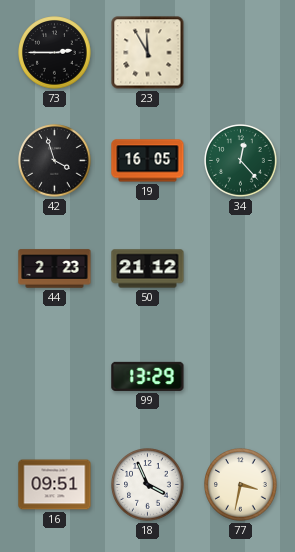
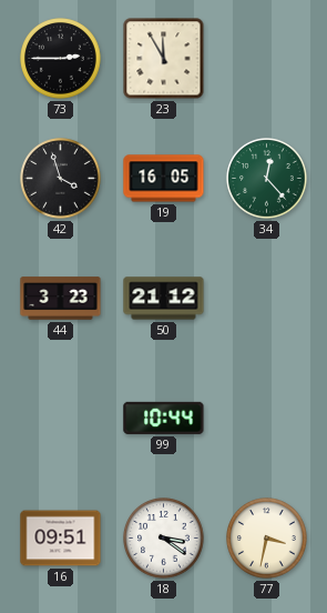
44: 2:23 -> 3:23 (61, 299)
99: 13:29 -> 10:44 (164, 418)
18: 3:56 -> 3:21 (164, 539)
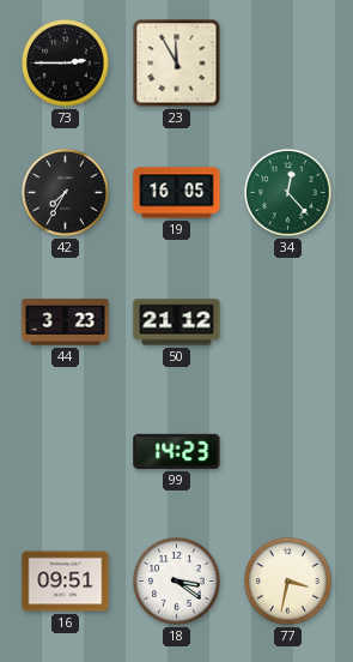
42: 3:57 -> 7:35 (66, 193)
99: 10:44 -> 14:23 (177, 451)
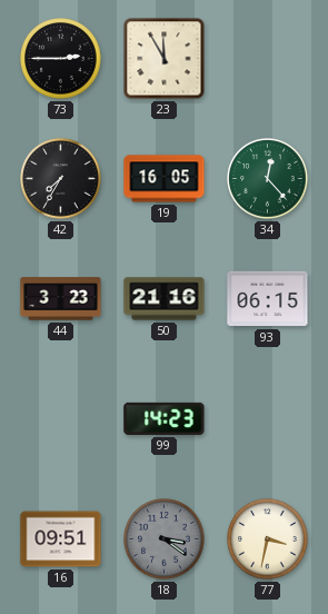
50: 21:12 -> 21:16 (165, 299)
93: none -> 06:15 (268, 299)
18 dial: white -> grey (165, 539)
